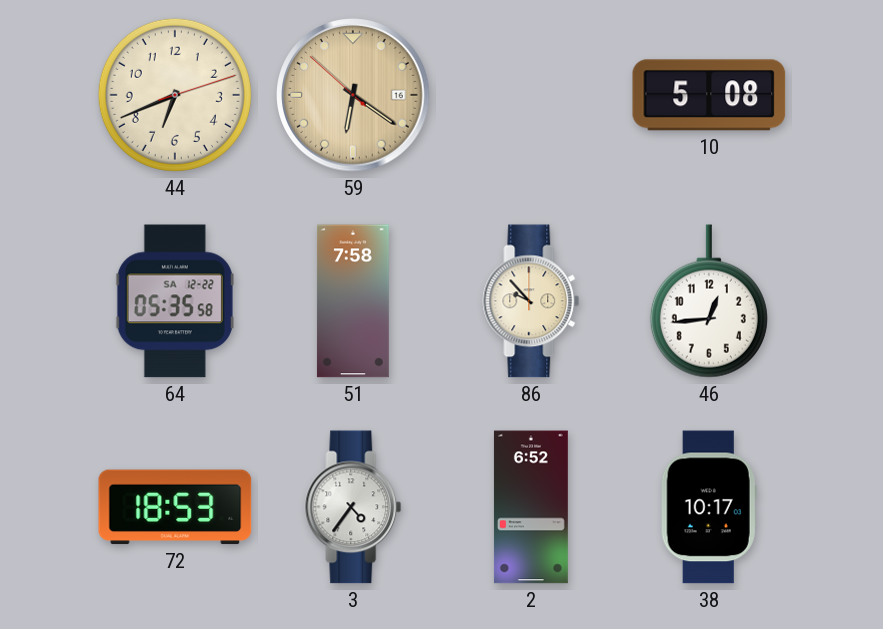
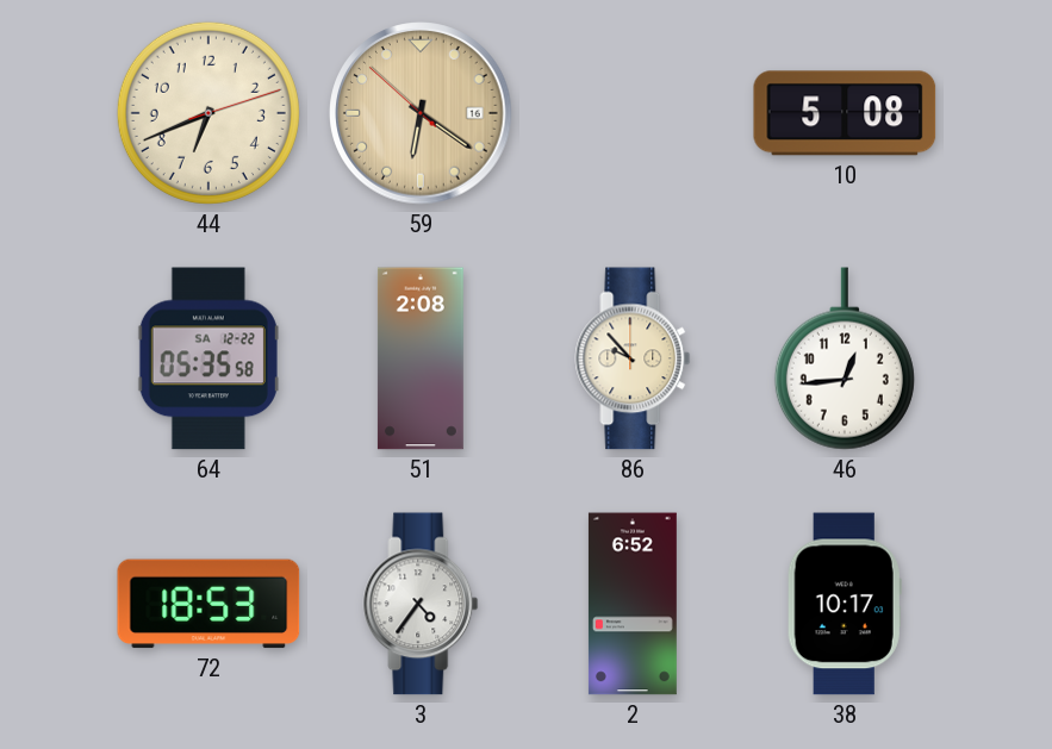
51: 7:58 -> 2:08 (421, 358)
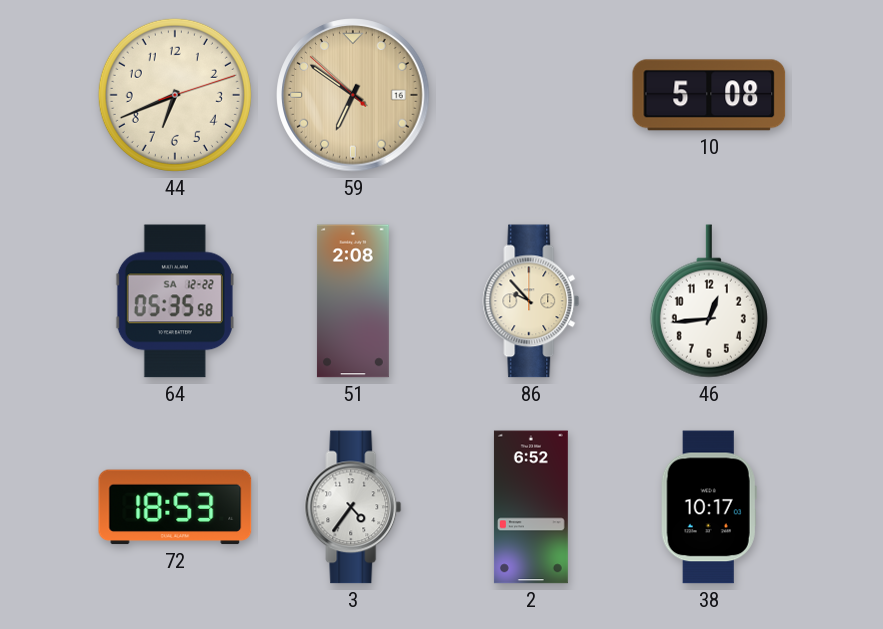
59: 6:20 -> 6:50 (353, 95)
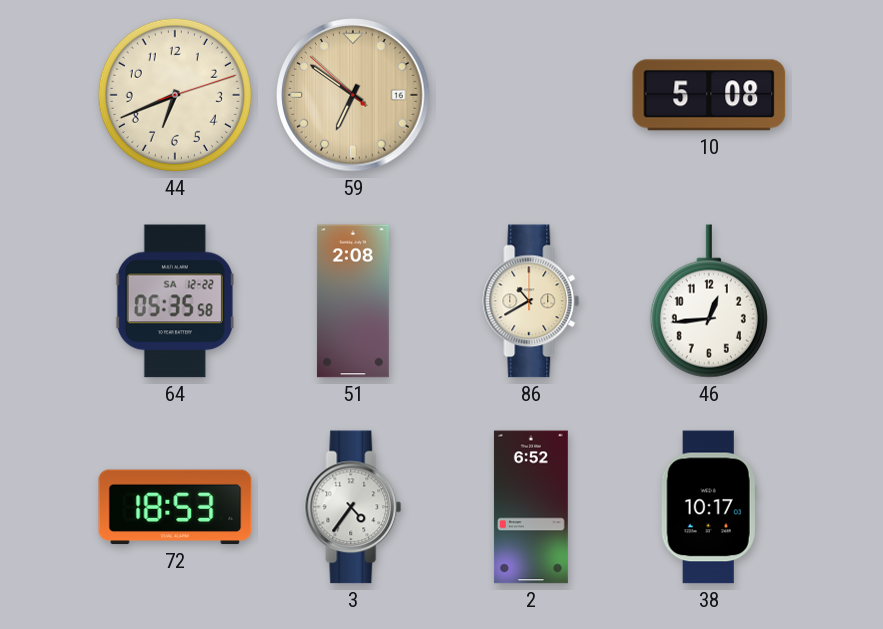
86: 9:53 -> 10:40 (531, 301)
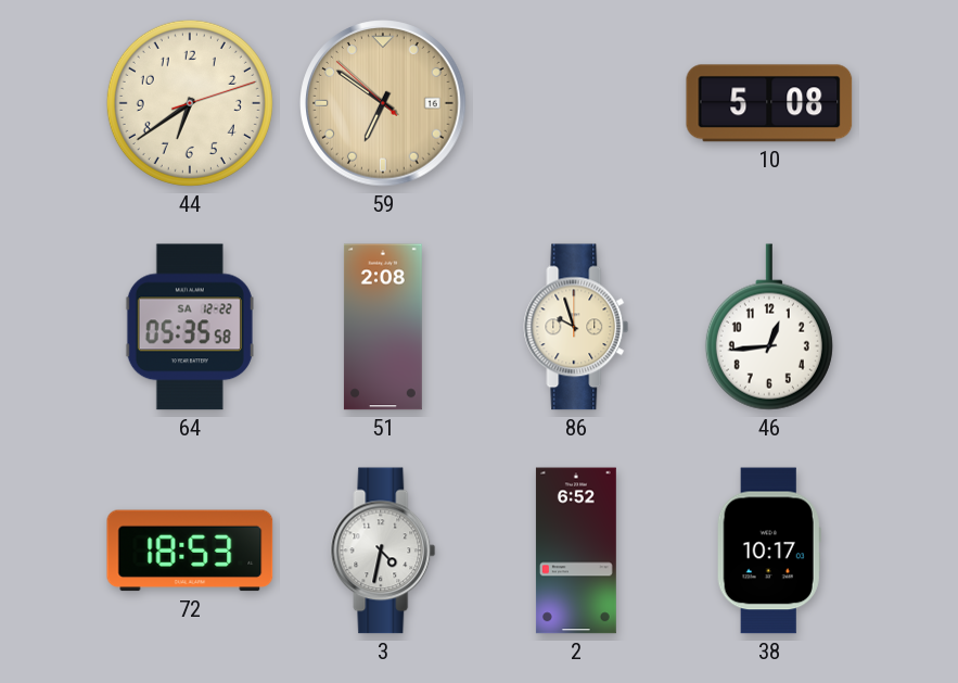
44: 6:41 -> 6:39 (190, 103)
86: 10:40 -> 9:57 (576, 327)
3: 4:36 -> 4:32 (383, 551)
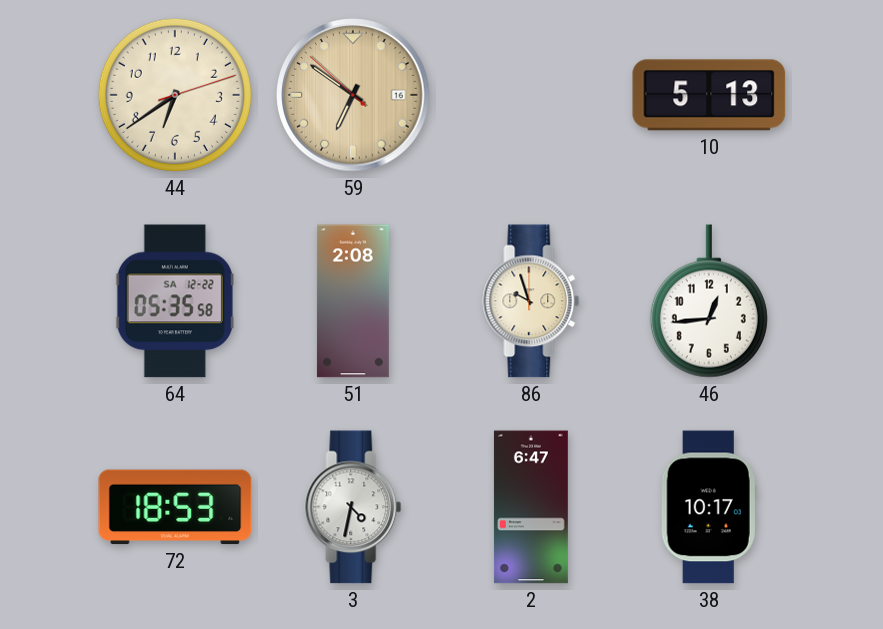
10: 5:08 -> 5:13 (709, 95)
2: 6:52 -> 6:47 (531, 507)
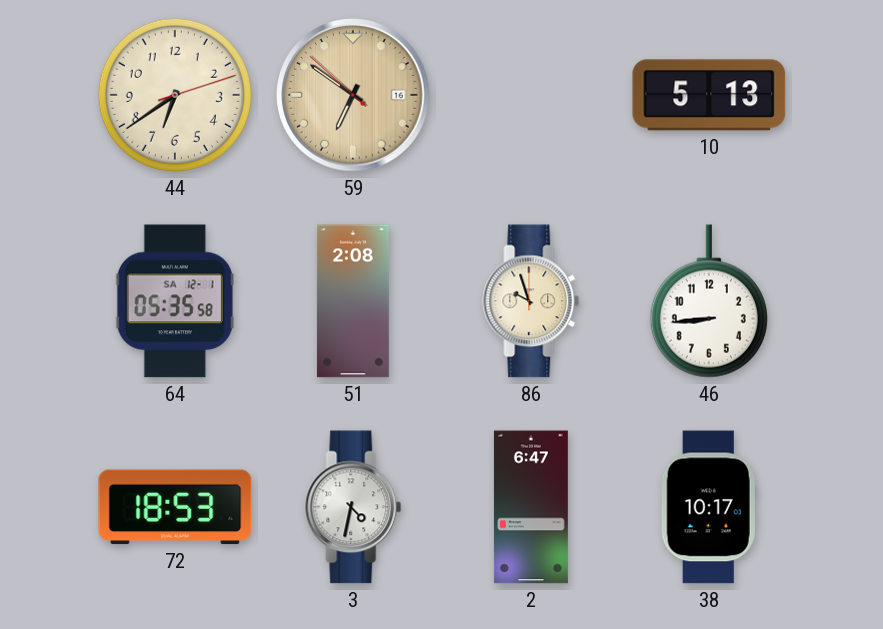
64 date: SA 12-22 -> SA 12-1 (175, 301)
46: 12:44 -> 8:44 (709, 301)
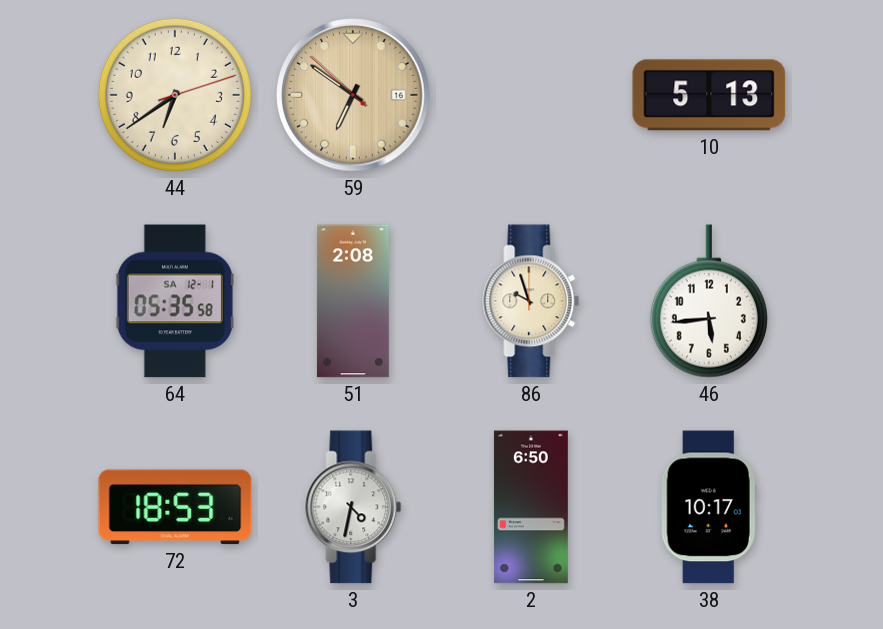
46: 8:44 -> 5:44 (709, 301)
2: 6:47 -> 6:50 (531, 507)
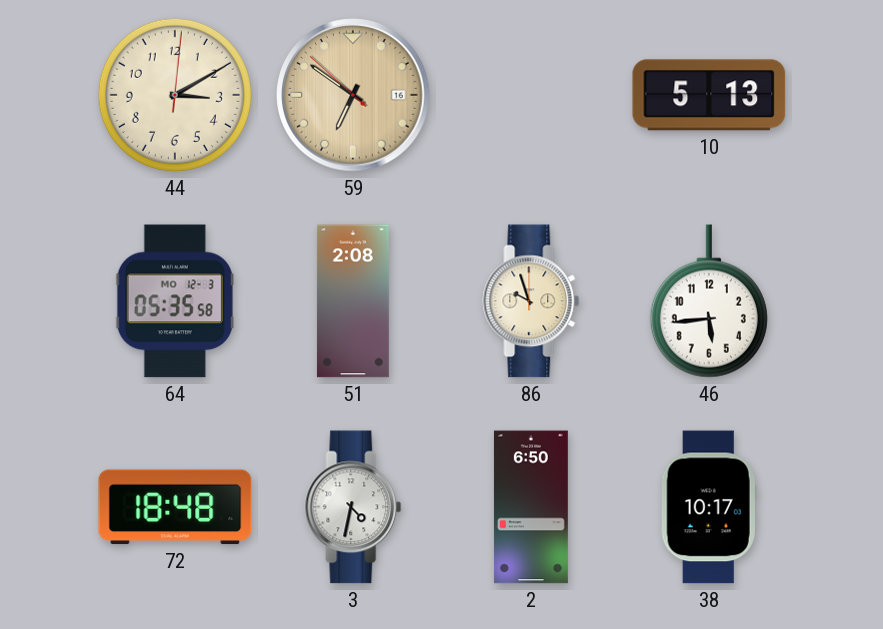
44: 6:39 -> 3:10 (175, 95)
64 date: SA 12-1 -> MO 12-3 (175, 301)
72: 18:53 -> 18:48 (175, 507)
